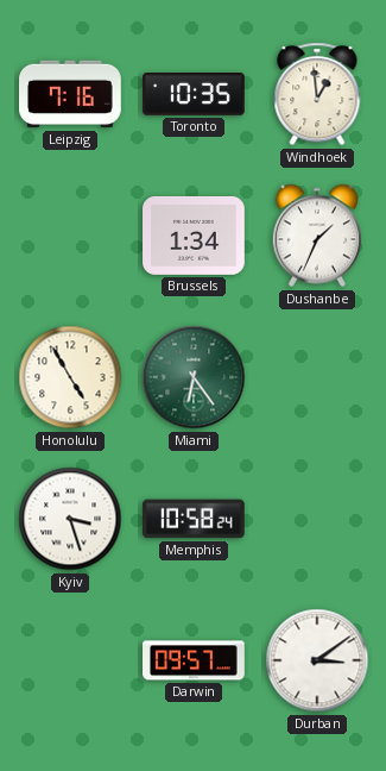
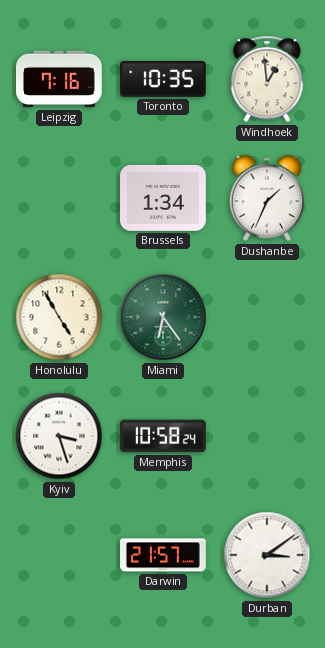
Darwin: 09:57 -> 21:57 (163, 555)
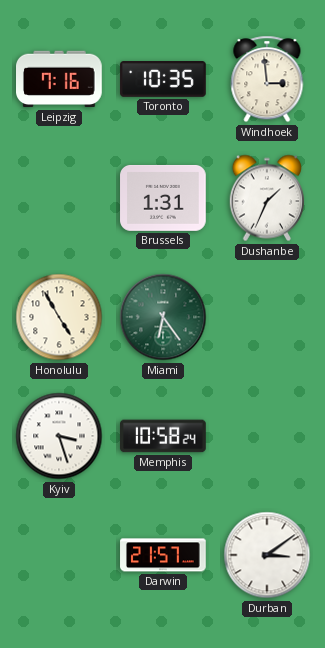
Windhoek: 12:59 -> 2:59 (267, 79)
Brussels: 1:34 -> 1:31 (163, 198)
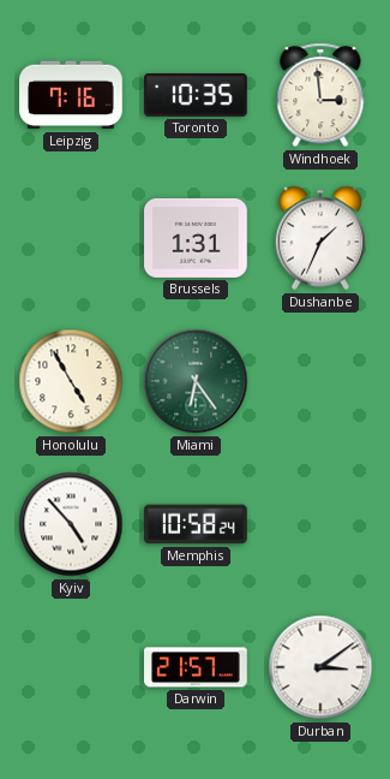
Kyiv: 3:27 -> 4:53 (71, 524)
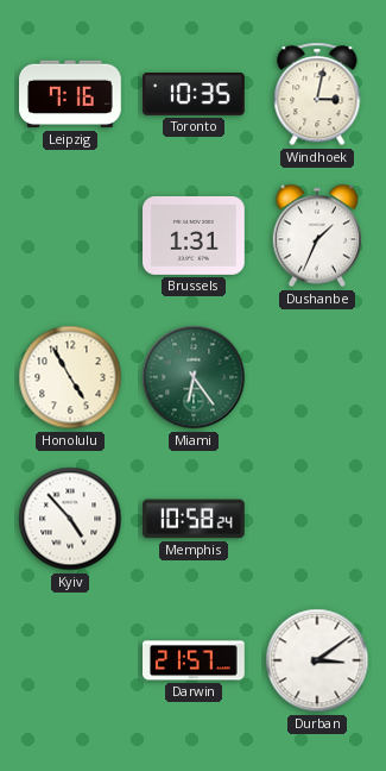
Windhoek: 2:59 -> 3:02 (317, 94)
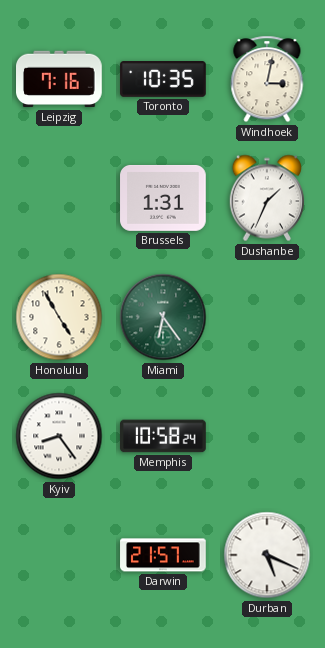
Kyiv: 4:53 -> 8:24 (59, 436)
Durban: 3:09 -> 5:19 (267, 555)
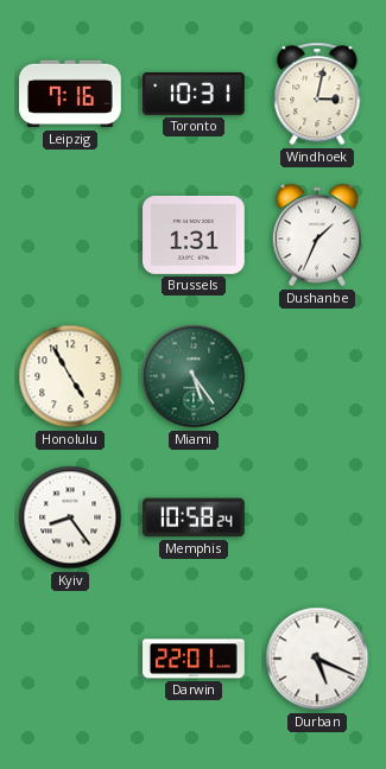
Toronto: 10:35 -> 10:31 (194, 95)
Miami: 6:24 -> 5:24 (194, 376)
Darwin: 21:57 -> 22:01 (194, 659)
